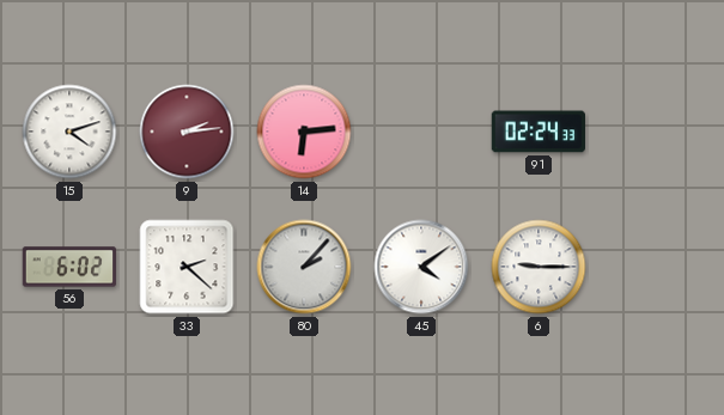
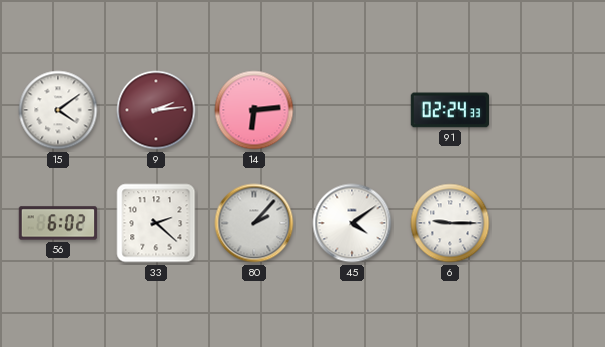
15: 4:12 -> 4:09 (58, 110)
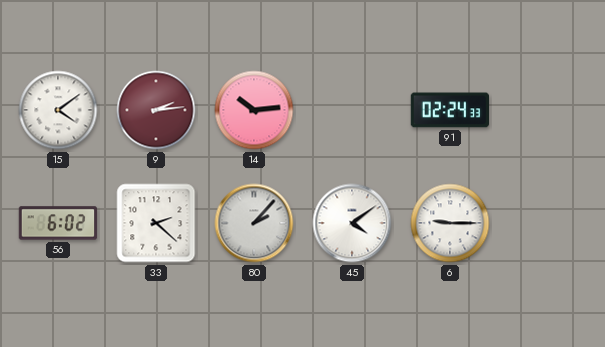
14: 6:14 -> 10:14 (254, 110)
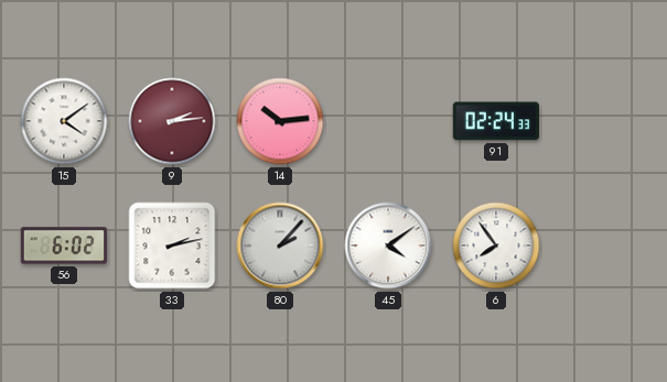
33: 2:22 -> 2:13 (172, 245)
6: 9:15 -> 7:54 (496, 245)
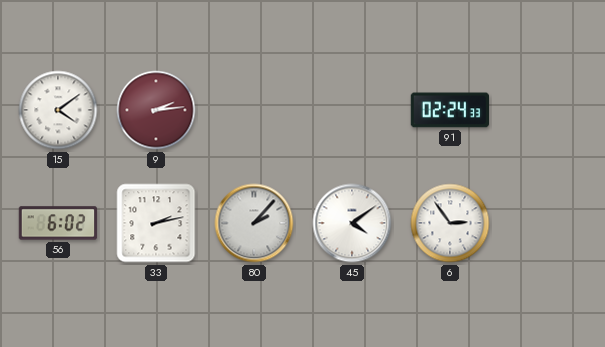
14: 10:14 -> none (280, 121)
6: 7:54 -> 2:54 (450, 223)
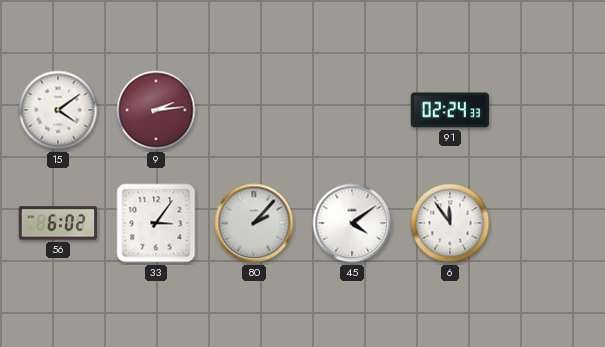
33: 2:13 -> 3:06 (156, 223)
6: 2:54 -> 11:54 (450, 223)
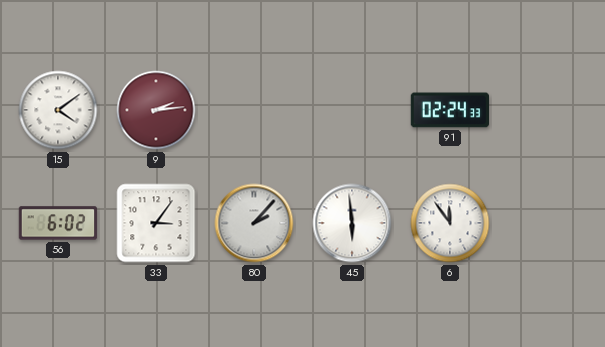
45: 4:09 -> 5:59 (352, 223)
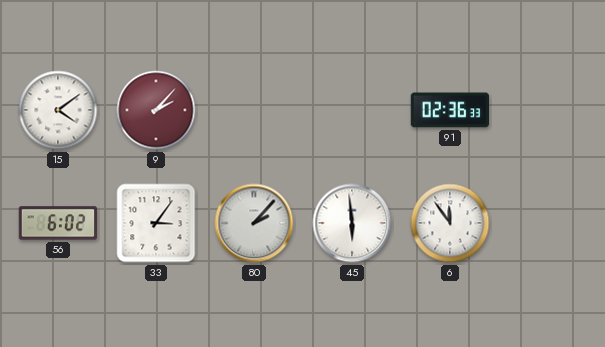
9: 2:14 -> 2:07 (156, 110)
91: 02:24 -> 02:36 (450, 110)
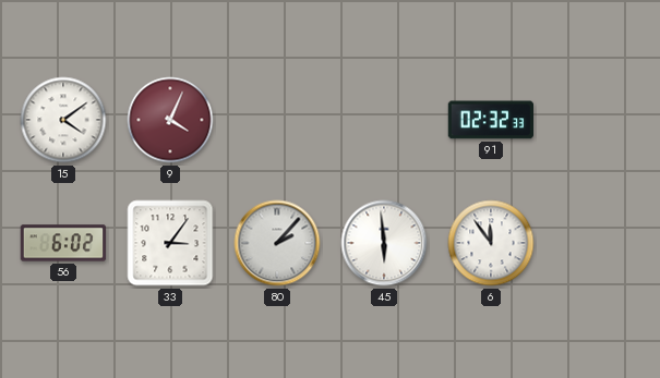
9: 2:07 -> 4:04 (170, 120)
91: 02:36 -> 02:32 (491, 120)
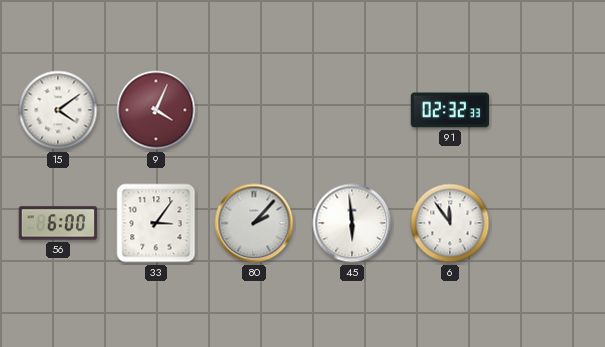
56: 6:02 -> 6:00 (58, 223)
